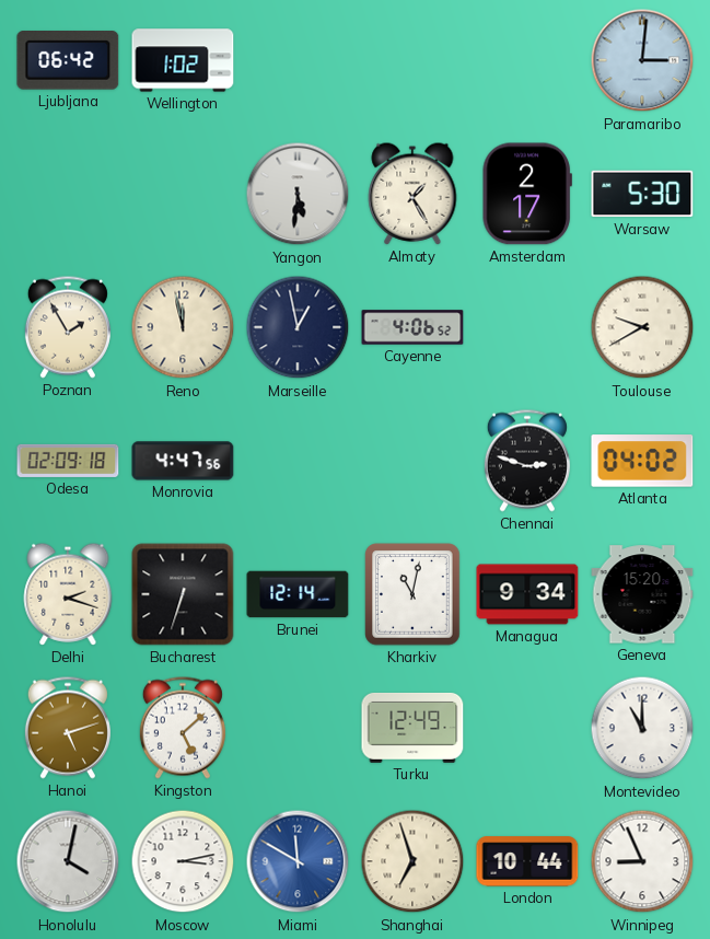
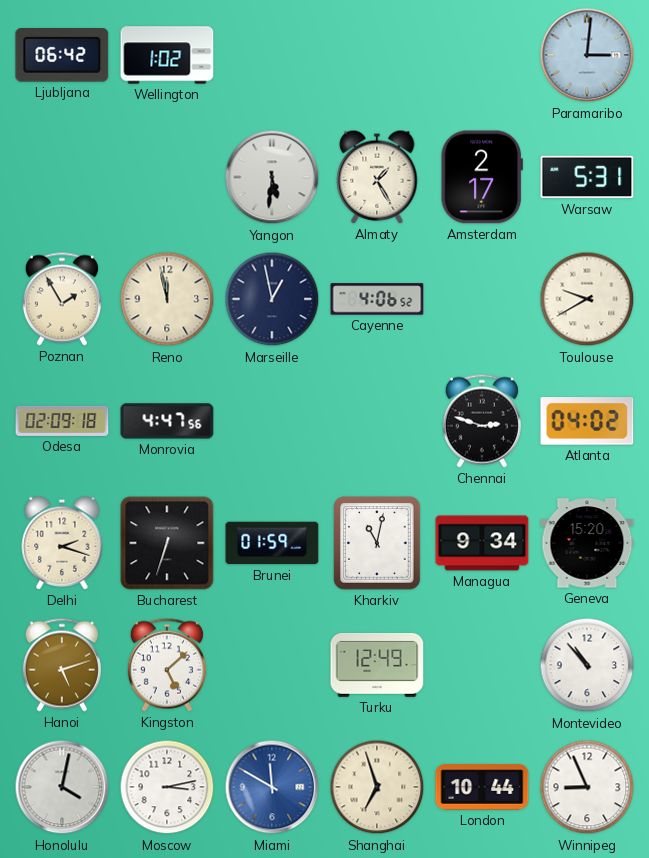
Warsaw: 5:30 -> 5:31 (587, 177)
Brunei: 12:14 -> 01:59 (272, 543)
Montevideo: 11:00 -> 10:53 (587, 665)
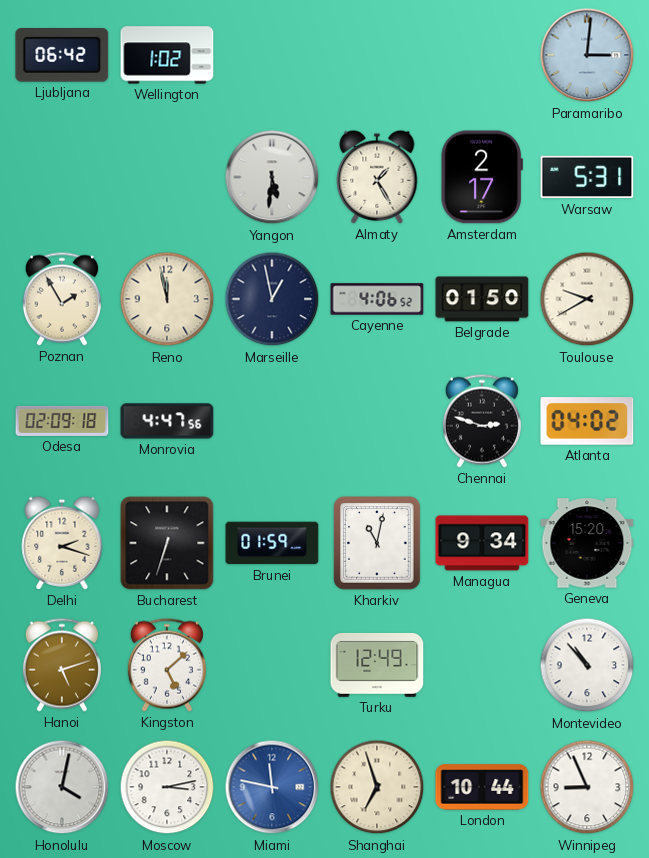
Belgrade: none -> 01:50 (482, 299)
Miami: 11:50 -> 11:47 (272, 787)
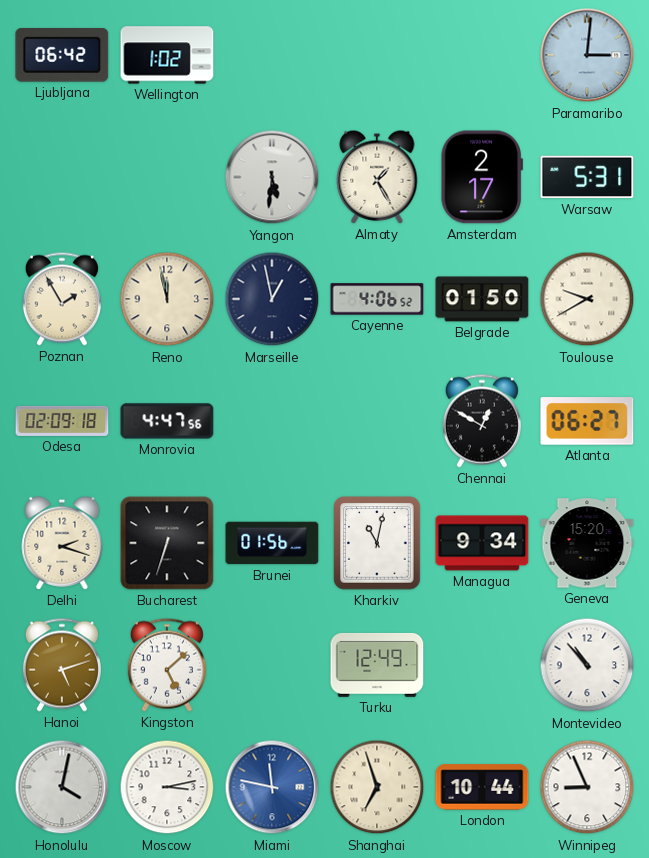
Chennai: 2:48 -> 12:50 (482, 421)
Atlanta: 04:02 -> 06:27 (587, 421)
Brunei: 01:59 -> 01:56 (272, 543)
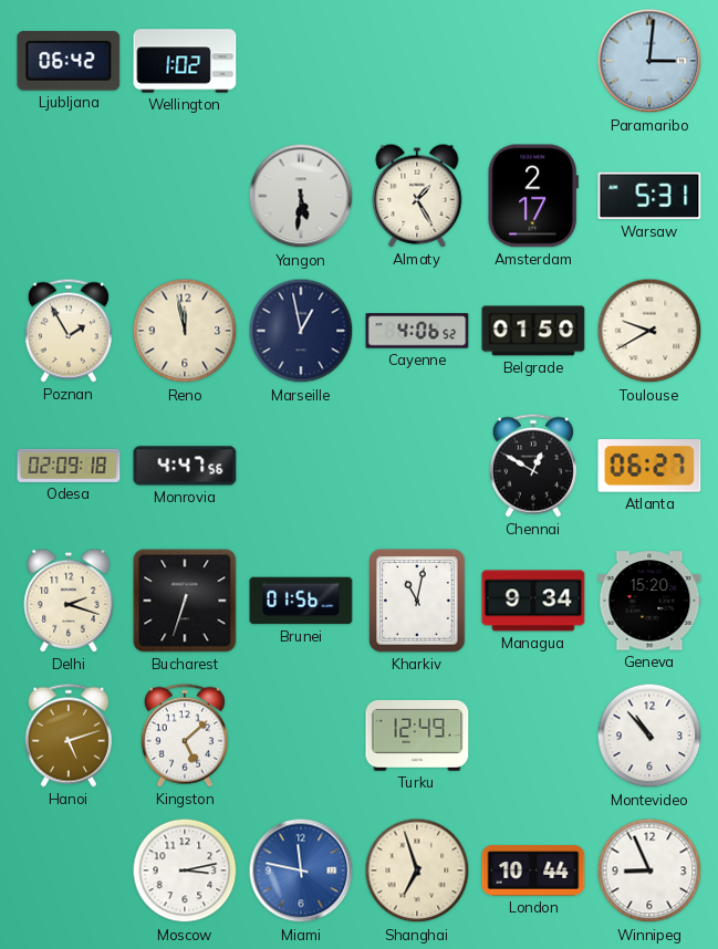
Honolulu: 4:02 -> none (62, 787)
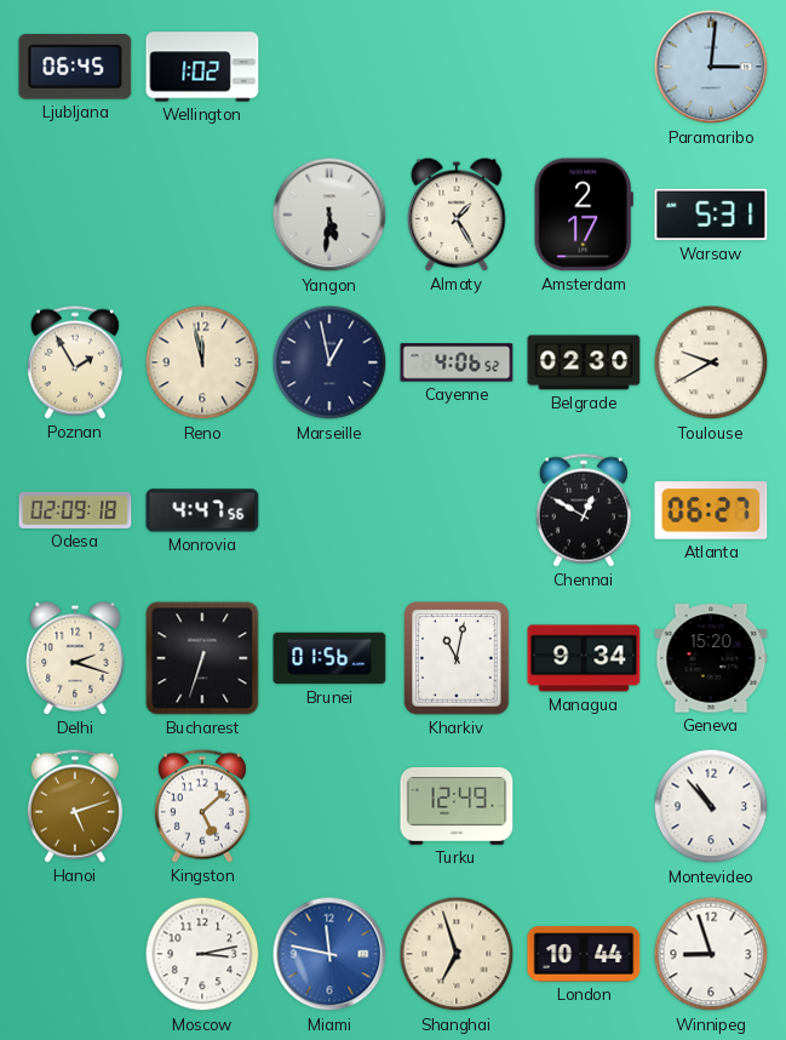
Ljubljana: 06:42 -> 06:45 (75, 68)
Belgrade: 01:50 -> 02:30 (584, 362)
Winnipeg: 8:56 -> 8:57 (711, 954)
